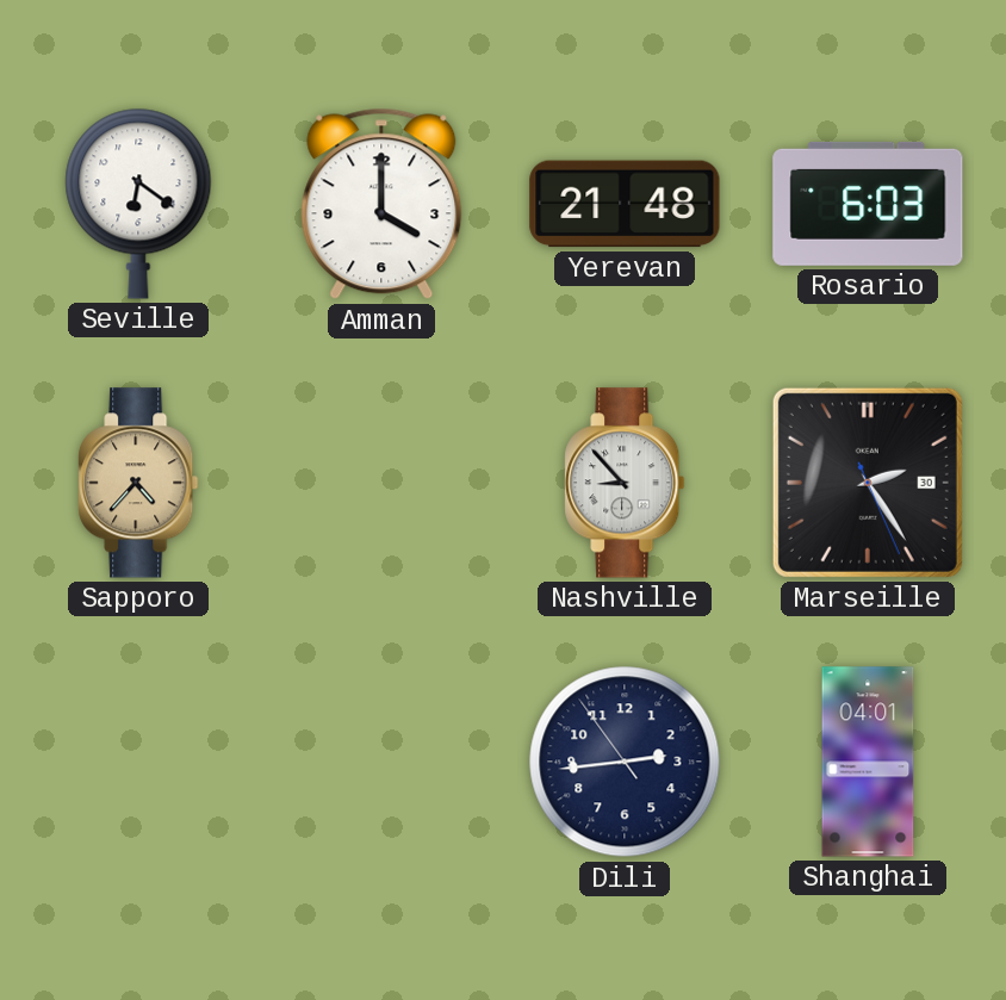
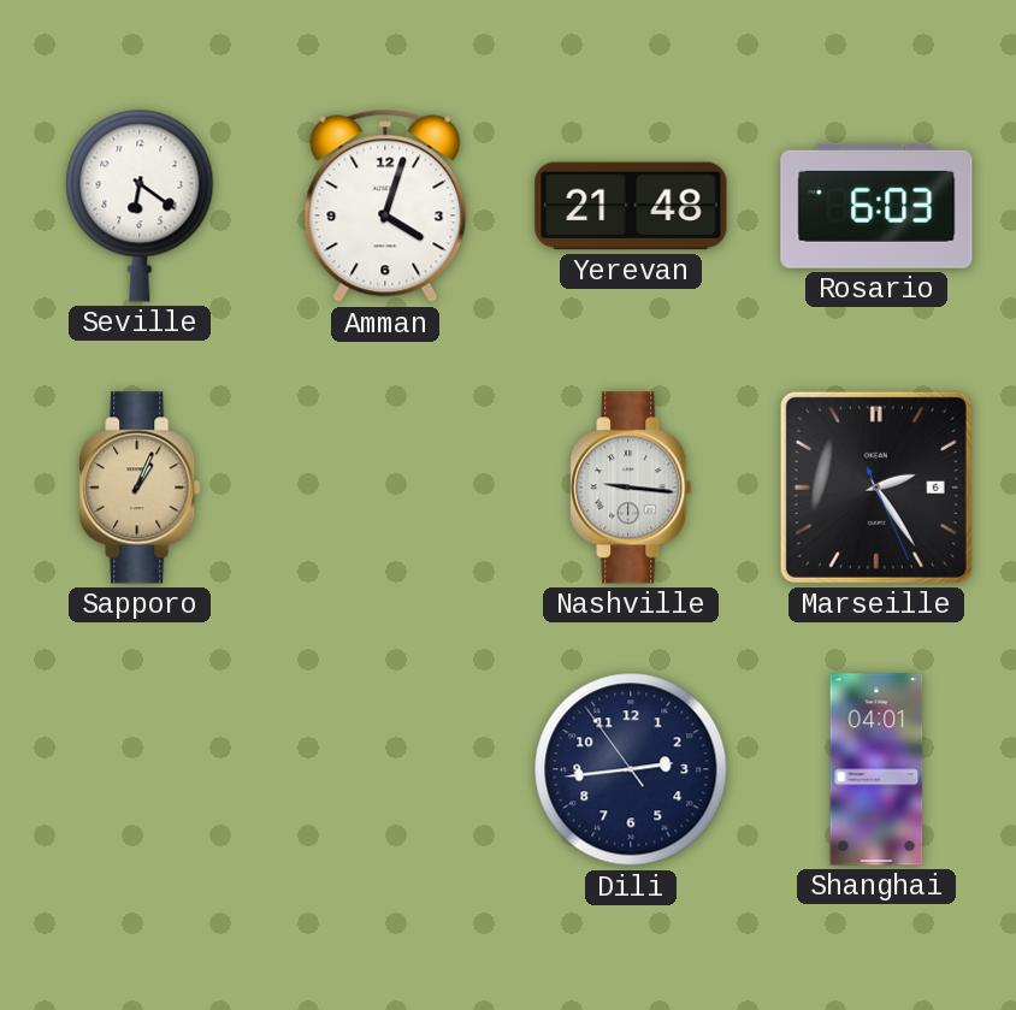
Amman: 4:00 -> 4:03 (385, 206)
Sapporo: 4:37 -> 1:04 (140, 488)
Nashville: 8:53 -> 9:16 (631, 488)
Marseille date: 30 -> 6 (876, 488)
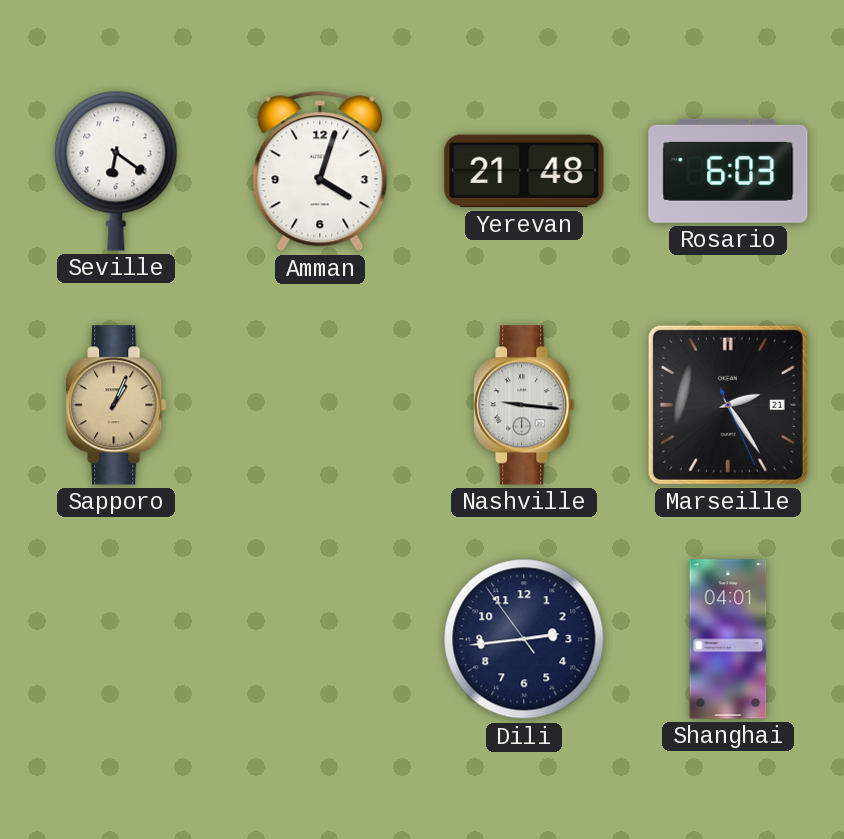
Marseille date: 6 -> 21 (728, 405)
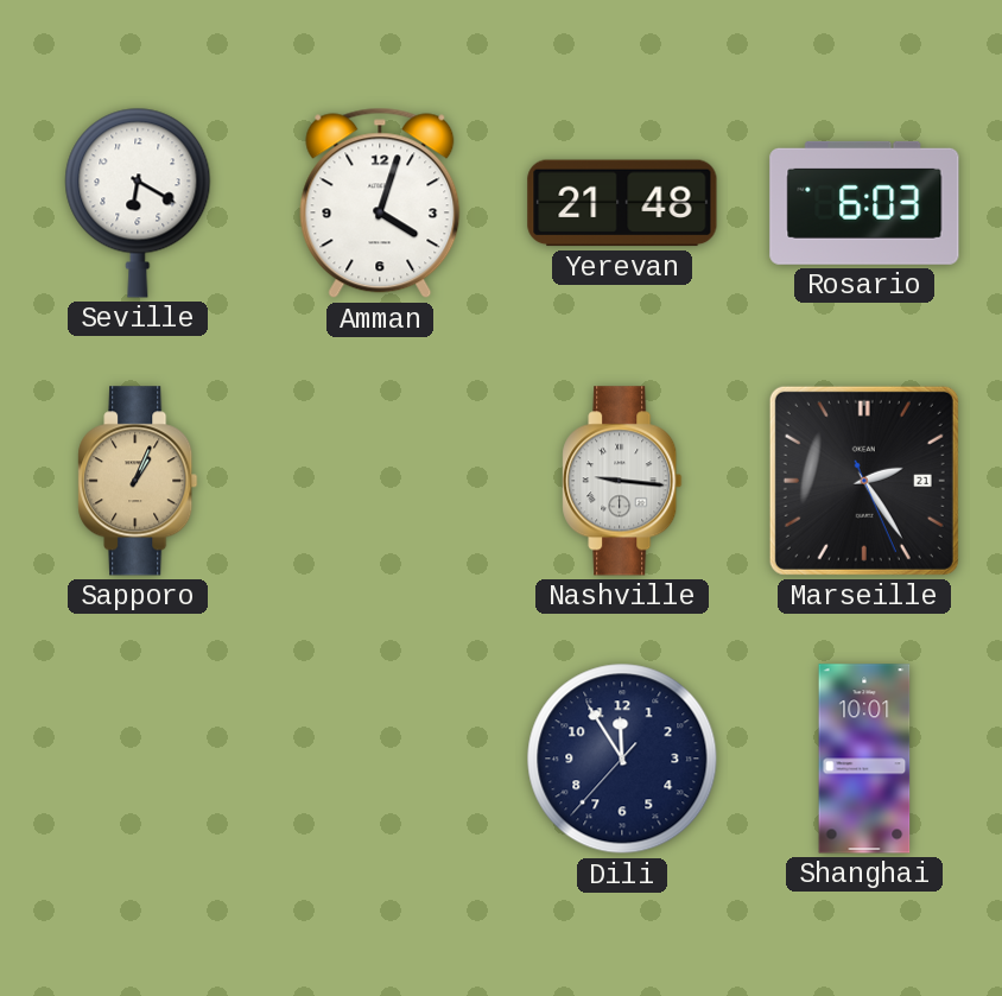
Seville: 6:21 -> 6:20 (138, 203)
Dili: 2:43 -> 11:54 (622, 759)
Shanghai: 04:01 -> 10:01 (864, 759)
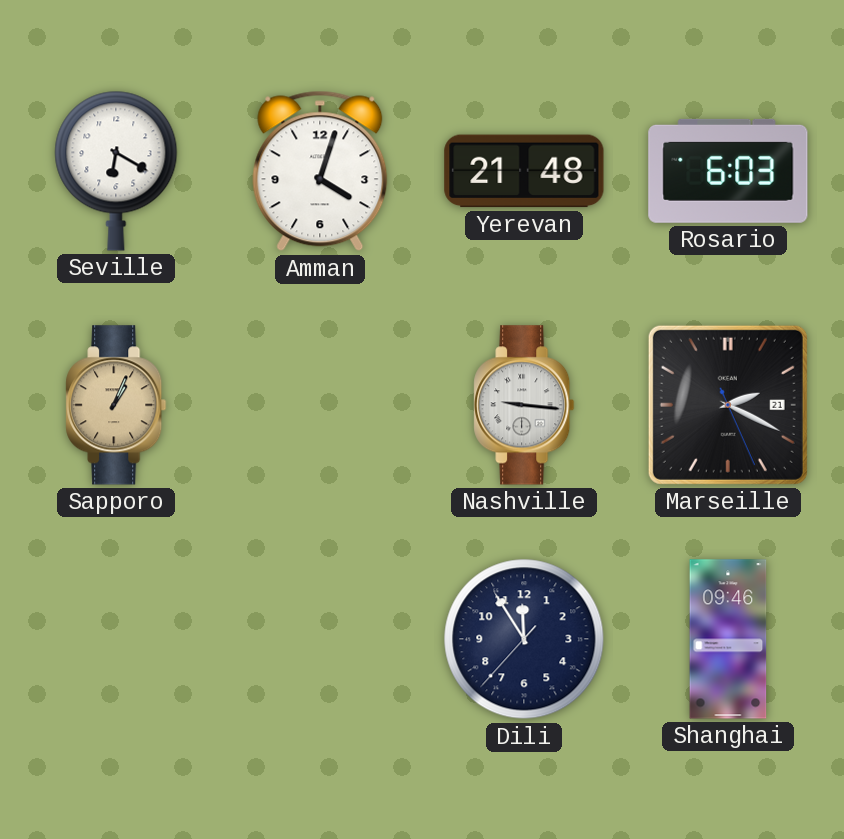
Marseille: 2:24 -> 2:19 (728, 405)
Shanghai: 10:01 -> 09:46 (728, 639)
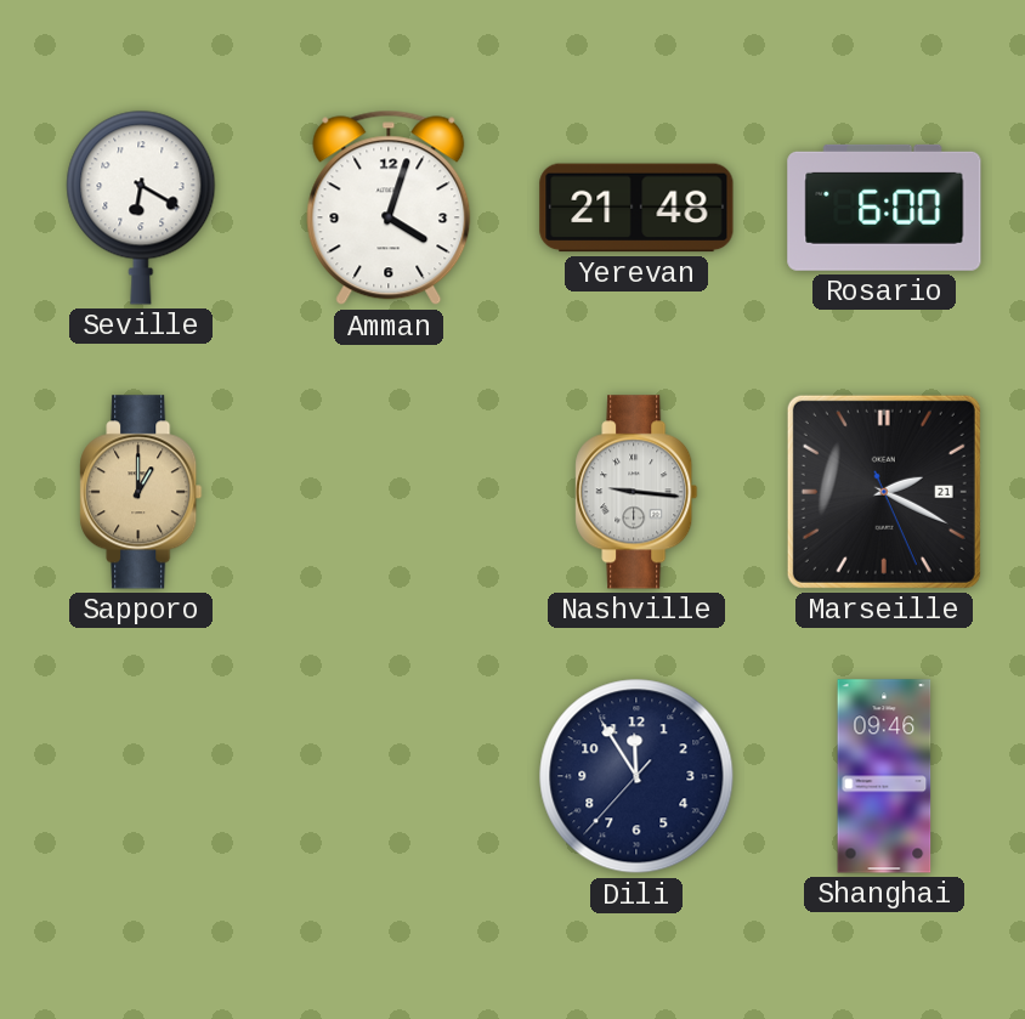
Rosario: 6:03 -> 6:00 (884, 208)
Sapporo: 1:04 -> 1:00 (141, 492)
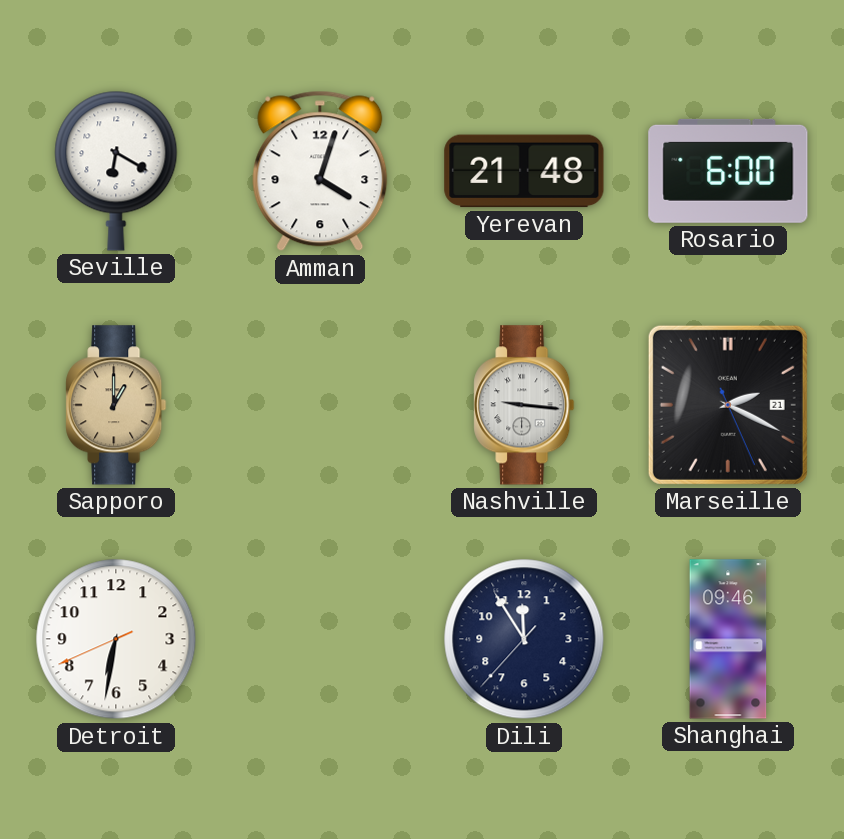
Detroit: none -> 6:31 (116, 639)
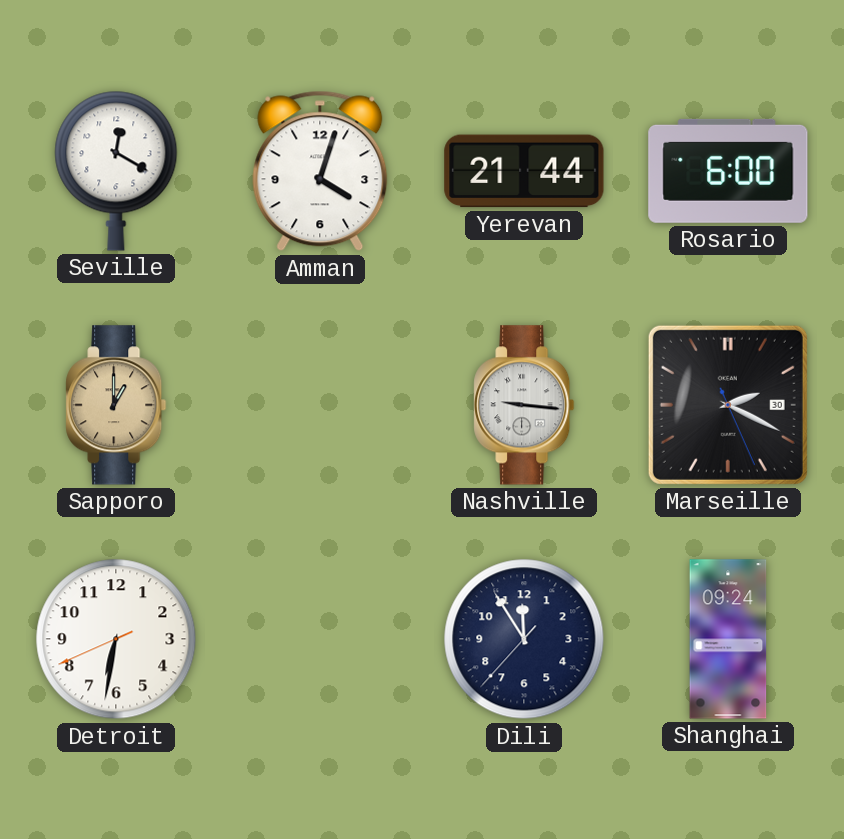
Seville: 6:20 -> 12:20 (116, 171)
Yerevan: 21:48 -> 21:44 (524, 171)
Marseille date: 21 -> 30 (728, 405)
Shanghai: 09:46 -> 09:24 (728, 639)
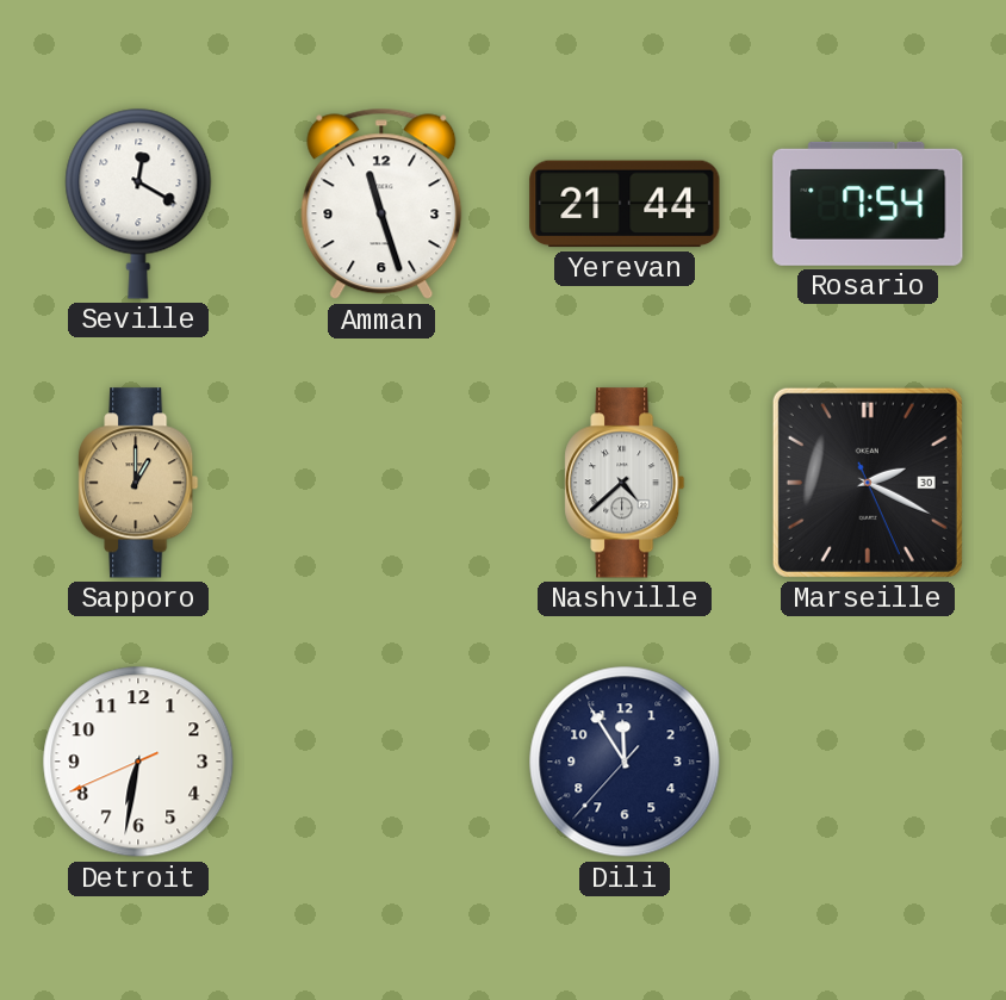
Amman: 4:03 -> 11:27 (381, 204)
Rosario: 6:00 -> 7:54 (868, 204)
Nashville: 9:16 -> 4:38 (625, 483)
Shanghai: 09:24 -> none (728, 639)
